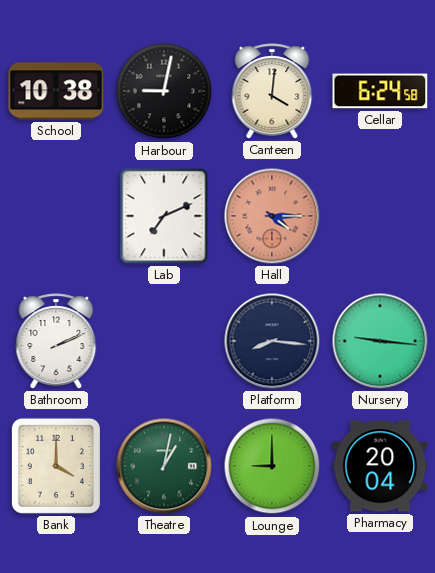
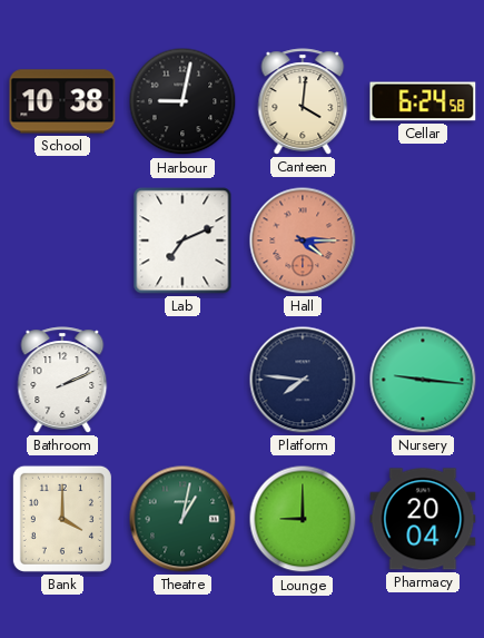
Platform: 8:16 -> 7:46 (303, 380)
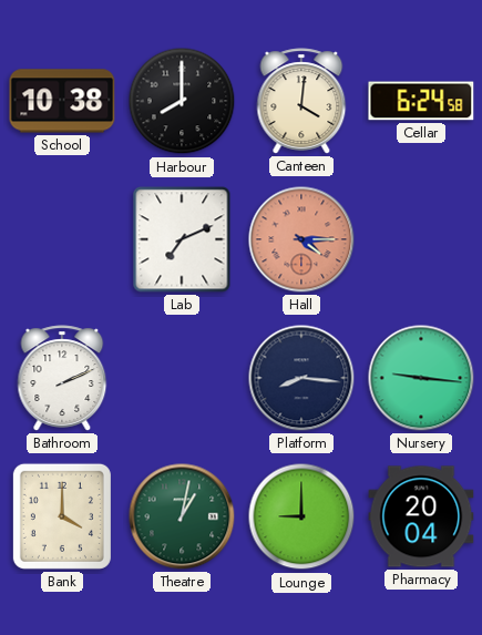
Harbour: 9:02 -> 8:00 (182, 101)
Platform: 7:46 -> 8:16 (301, 378)
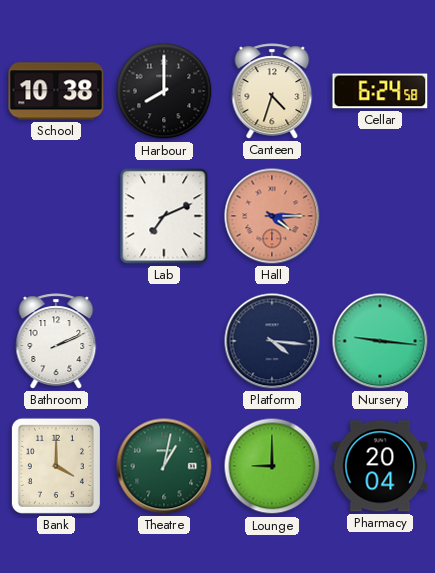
Canteen: 4:01 -> 4:33 (272, 91)
Platform: 8:16 -> 4:16 (272, 341)
